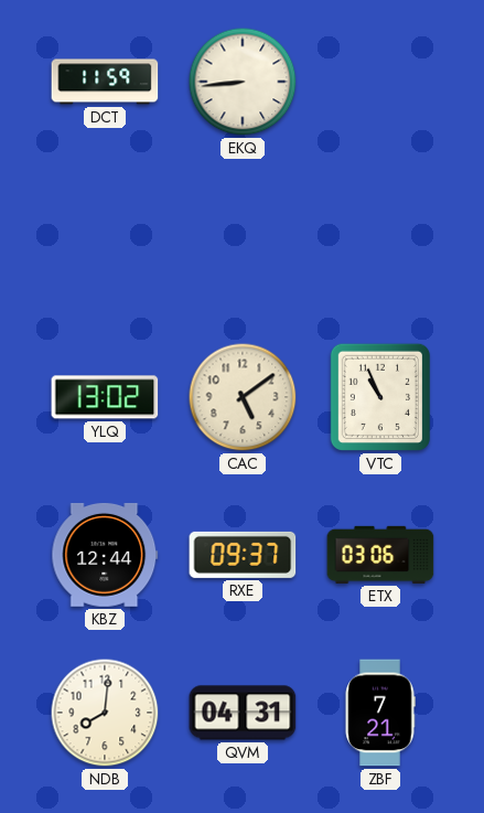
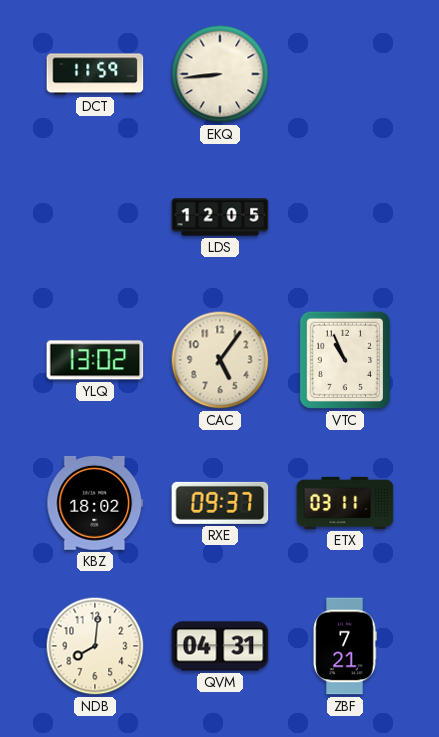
LDS: none -> 12:05 (220, 217)
CAC: 5:09 -> 5:06 (220, 360)
KBZ: 12:44 -> 18:02 (95, 503)
ETX: 03:06 -> 03:11 (345, 503)
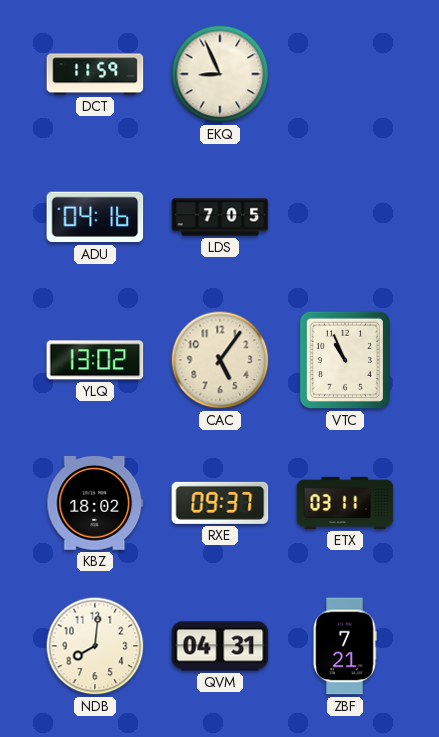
EKQ: 8:44 -> 8:56 (220, 74)
ADU: none -> 04:16 (95, 217)
LDS: 12:05 -> 7:05 (220, 217)
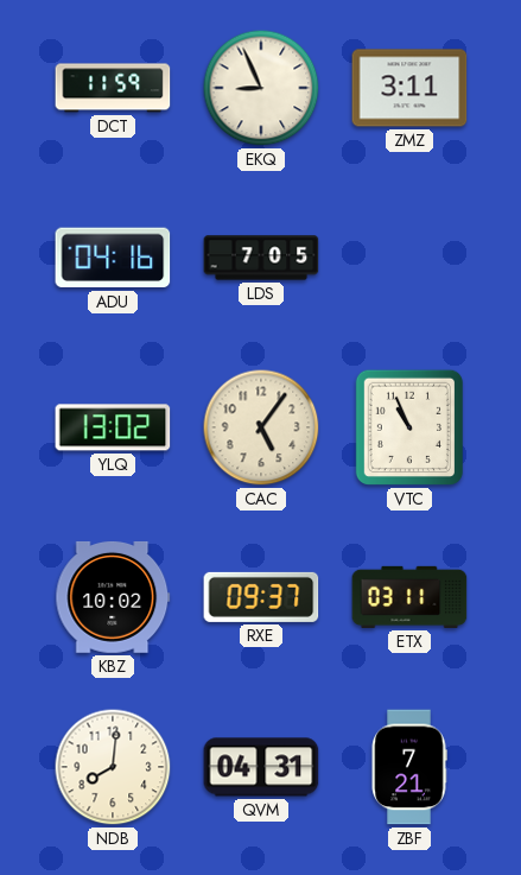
ZMZ: none -> 3:11 (409, 88)
KBZ: 18:02 -> 10:02 (113, 597)
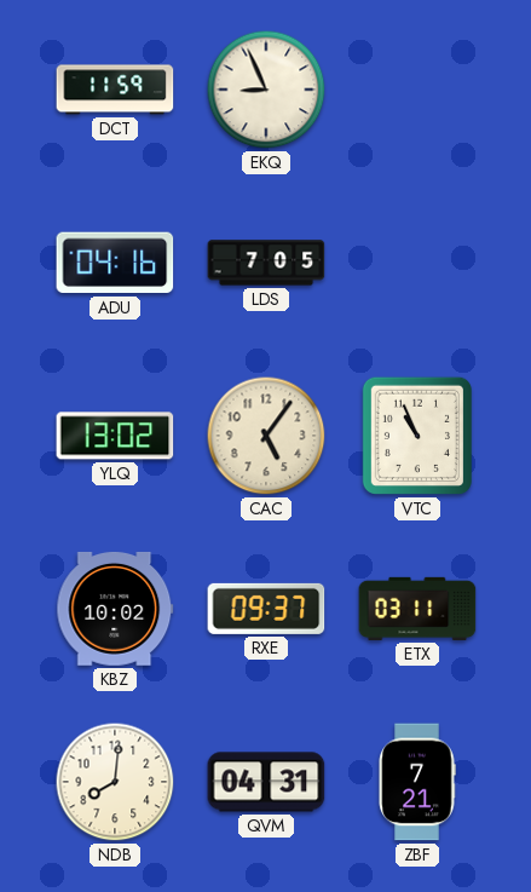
ZMZ: 3:11 -> none (409, 88)
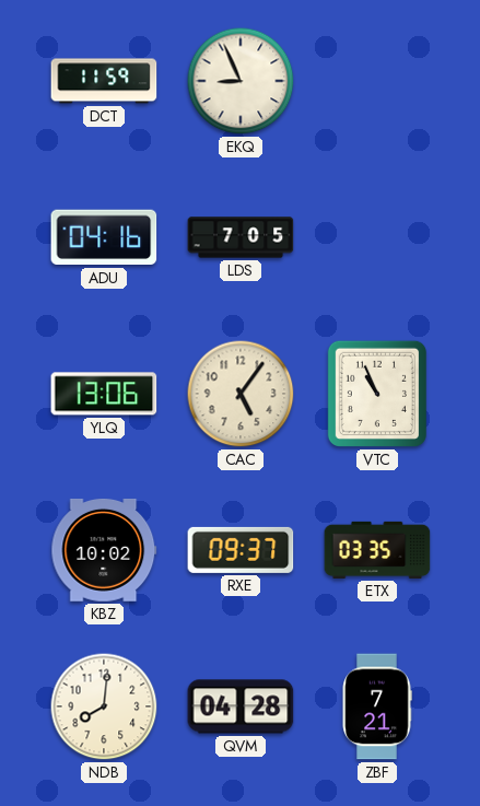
YLQ: 13:02 -> 13:06 (104, 394)
ETX: 03:11 -> 03:35 (377, 550)
QVM: 04:31 -> 04:28 (241, 706)
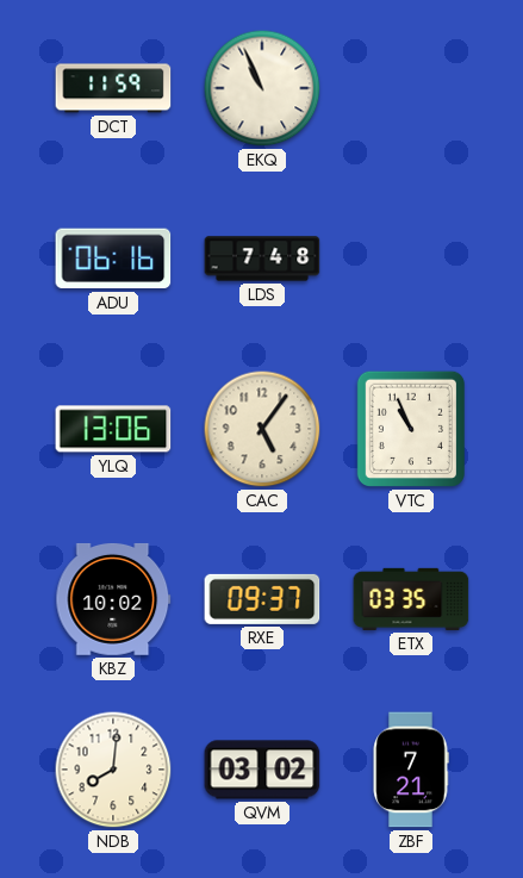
EKQ: 8:56 -> 10:56 (262, 88)
ADU: 04:16 -> 06:16 (113, 259)
LDS: 7:05 -> 7:48 (262, 259)
QVM: 04:28 -> 03:02 (262, 770)
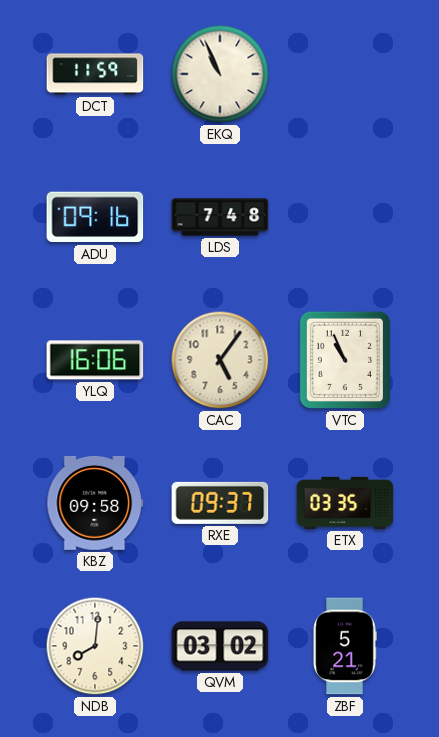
ADU: 06:16 -> 09:16 (95, 217)
YLQ: 13:06 -> 16:06 (95, 360)
KBZ: 10:02 -> 09:58 (95, 503)
ZBF: 7:21 -> 5:21 (345, 646)
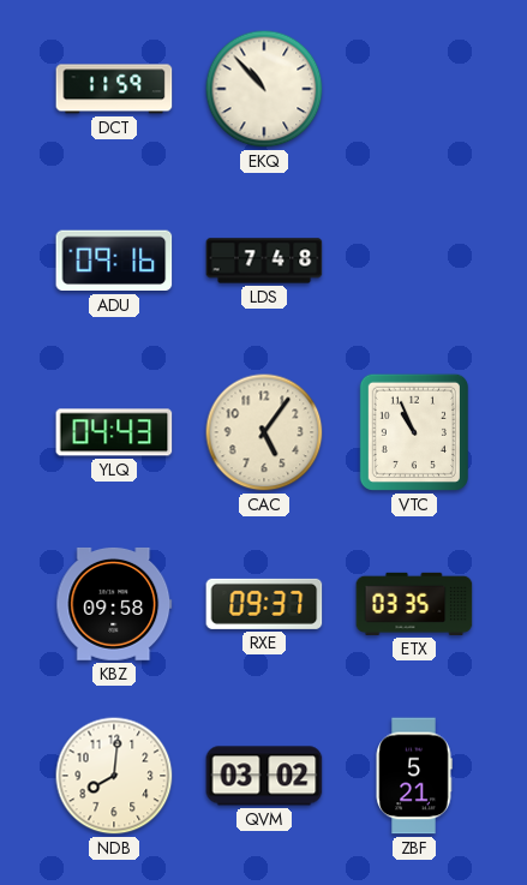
EKQ: 10:56 -> 10:53 (264, 89)
YLQ: 16:06 -> 04:43 (114, 432)
